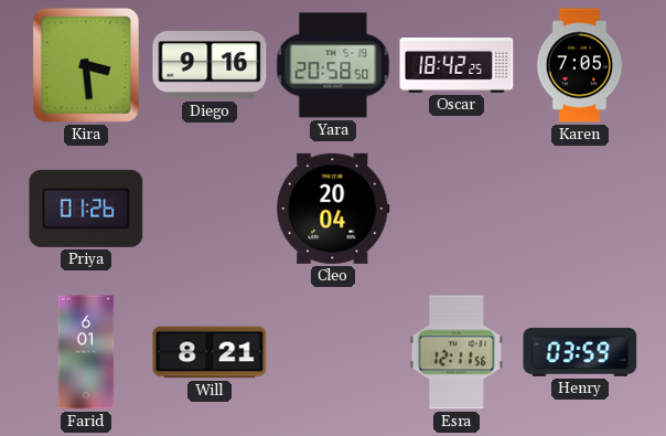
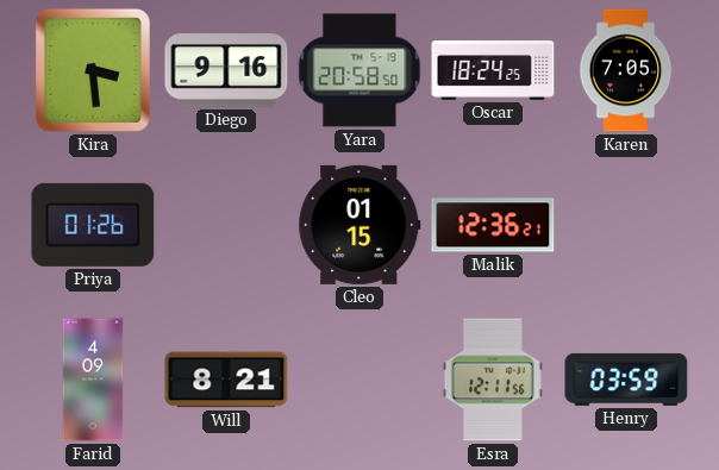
Oscar: 18:42 -> 18:24 (493, 71)
Cleo: 20:04 -> 01:15 (359, 225)
Malik: none -> 12:36 (493, 225)
Farid: 6:01 -> 4:09 (93, 380)
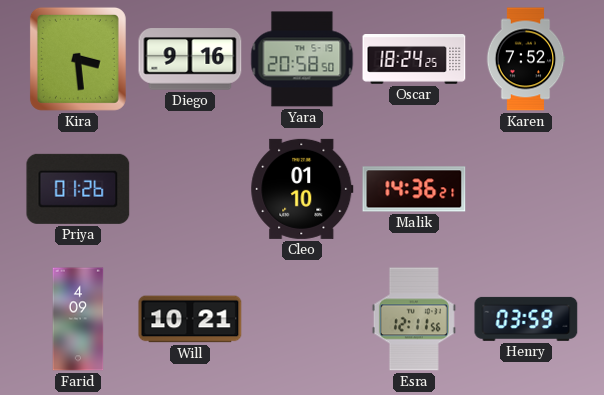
Karen: 7:05 -> 7:52 (526, 59)
Cleo: 01:15 -> 01:10 (302, 189)
Malik: 12:36 -> 14:36 (414, 189)
Will: 8:21 -> 10:21 (190, 319)
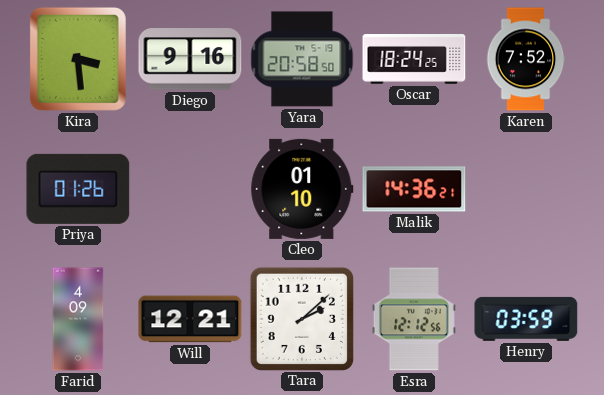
Will: 10:21 -> 12:21 (190, 319)
Tara: none -> 2:08 (301, 318)
Esra: 12:11 -> 12:12 (414, 319)
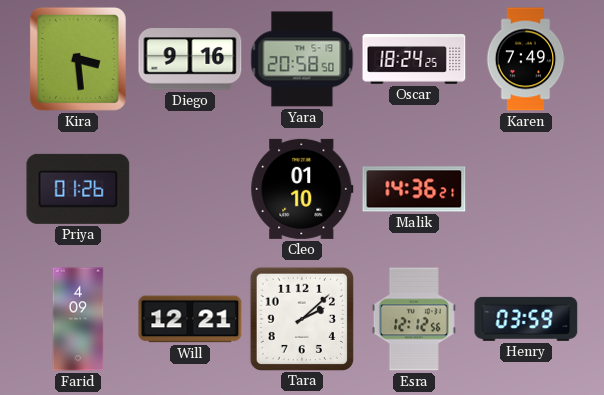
Karen: 7:52 -> 7:49 (526, 59)
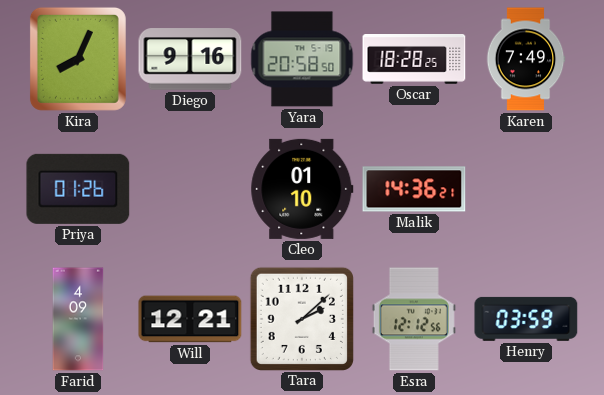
Kira: 3:29 -> 8:04 (78, 59)
Oscar: 18:24 -> 18:28 (414, 60)
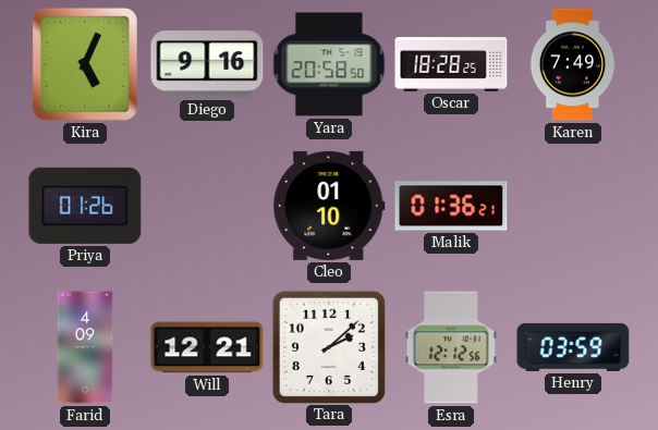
Kira: 8:04 -> 5:04 (85, 64)
Malik: 14:36 -> 01:36 (451, 206)
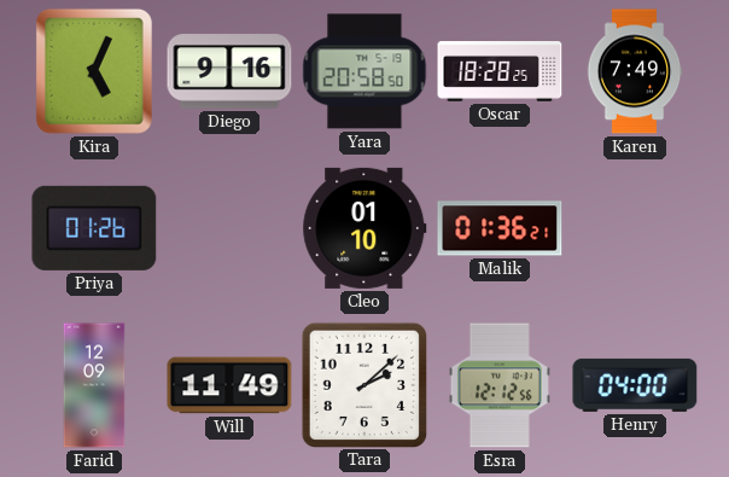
Farid: 4:09 -> 12:09 (94, 385)
Will: 12:21 -> 11:49 (229, 385)
Henry: 03:59 -> 04:00 (635, 385)
